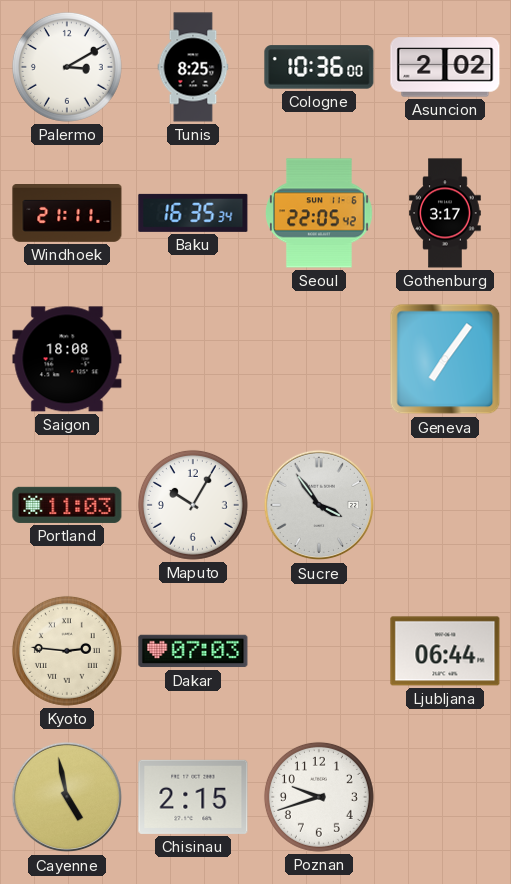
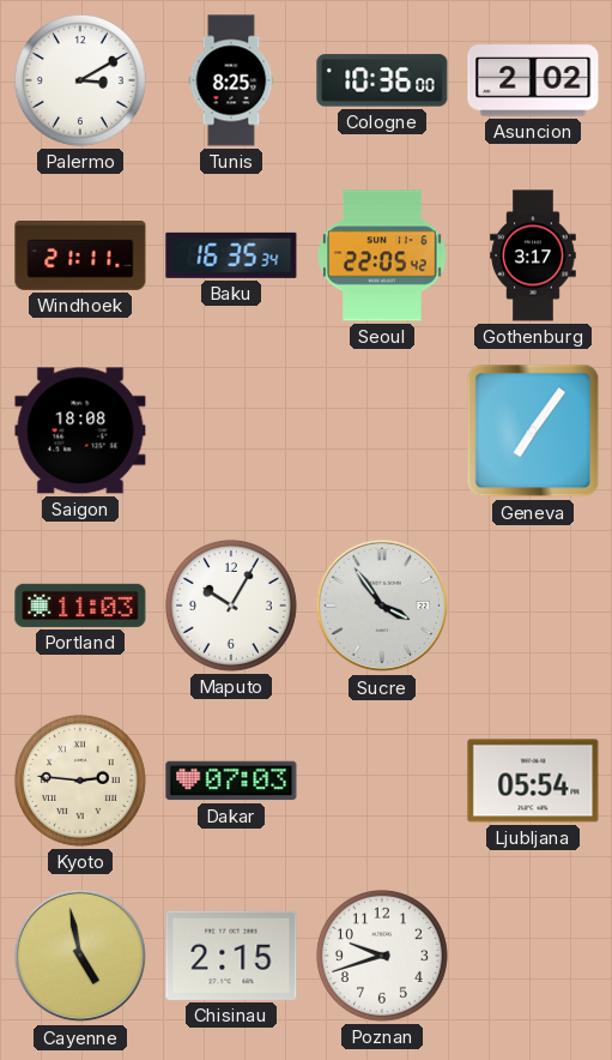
Ljubljana: 06:44 -> 05:54 (533, 781)
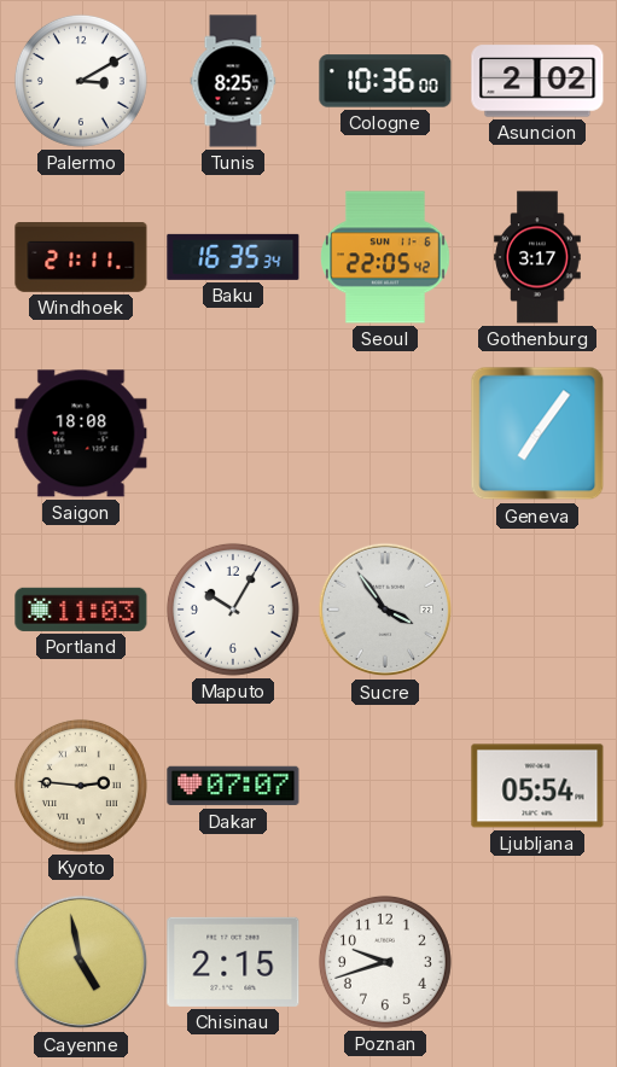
Dakar: 07:03 -> 07:07 (233, 786)
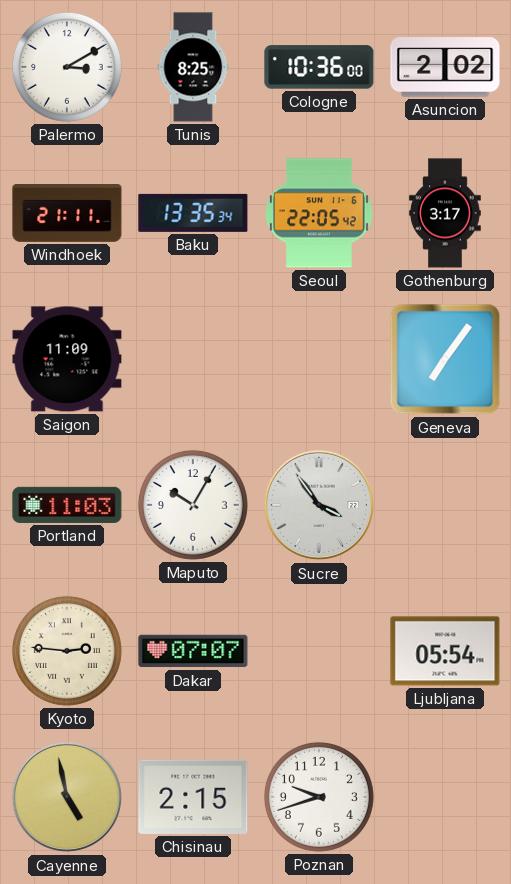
Baku: 16:35 -> 13:35 (193, 213)
Saigon: 18:08 -> 11:09 (67, 359)
